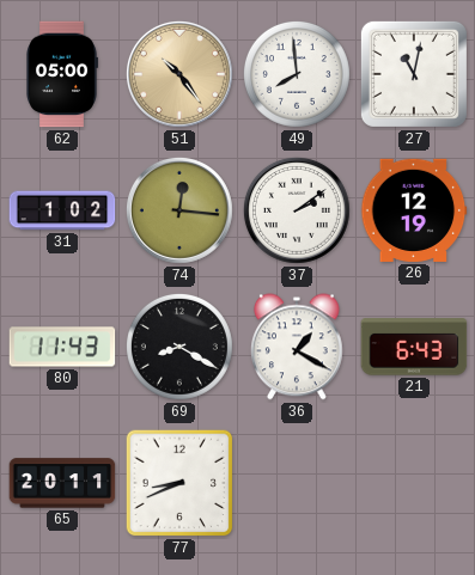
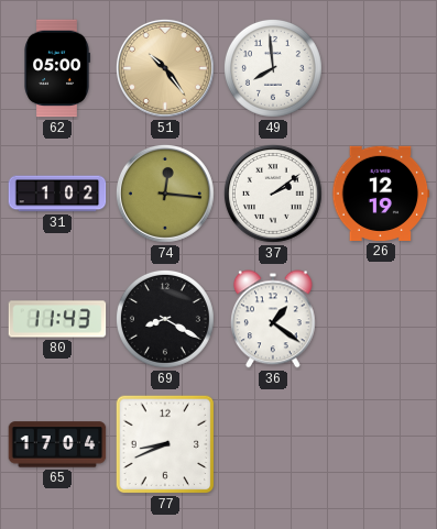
27: 11:02 -> none (414, 74)
36: 1:20 -> 1:21 (273, 319)
21: 6:43 -> none (414, 347)
65: 20:11 -> 17:04 (57, 444)
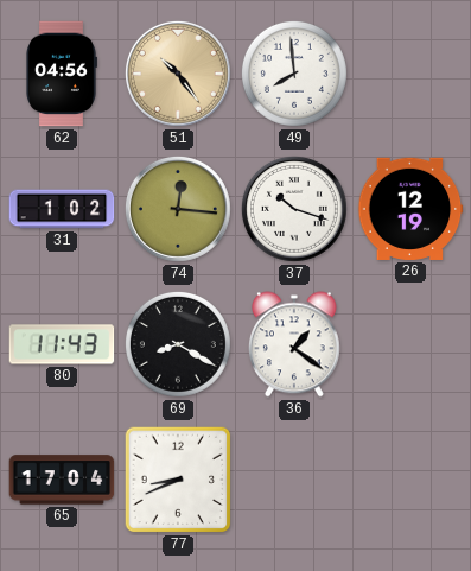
62: 05:00 -> 04:56 (62, 74)
37: 2:09 -> 10:18 (294, 209)
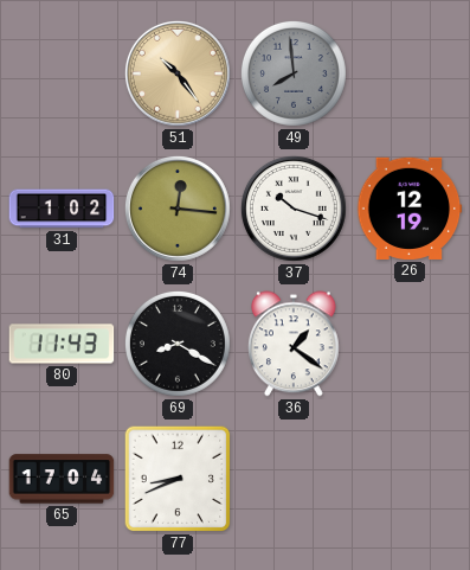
62: 04:56 -> none (62, 74)
49 dial: white -> grey (294, 73)
